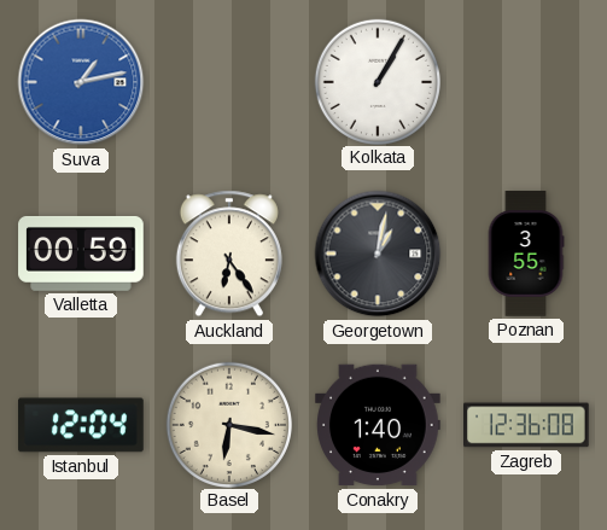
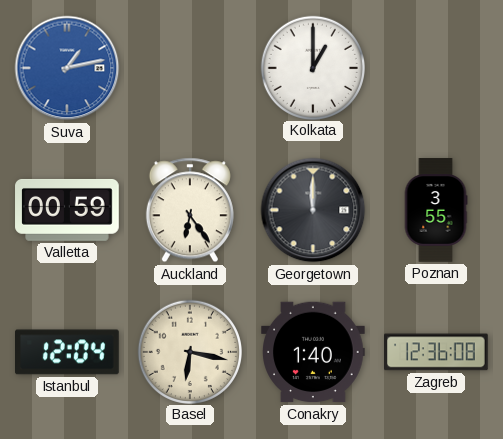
Kolkata: 1:05 -> 1:00 (312, 67)
Georgetown: 1:02 -> 12:00 (313, 210)
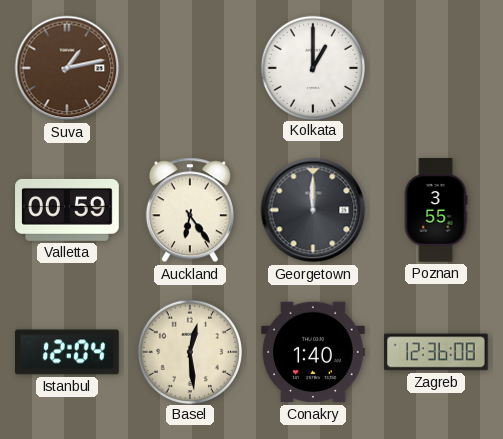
Suva dial: blue -> brown (67, 68)
Basel: 6:17 -> 12:29 (189, 351)
